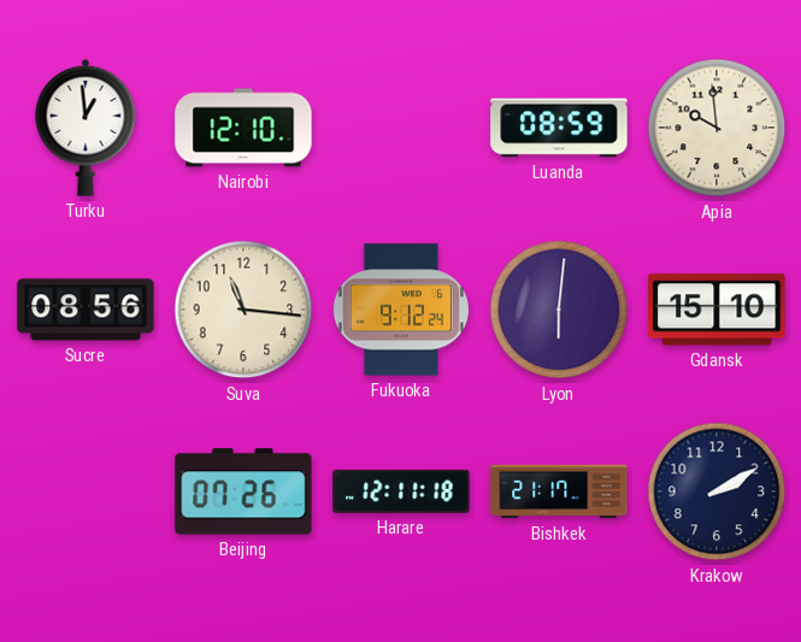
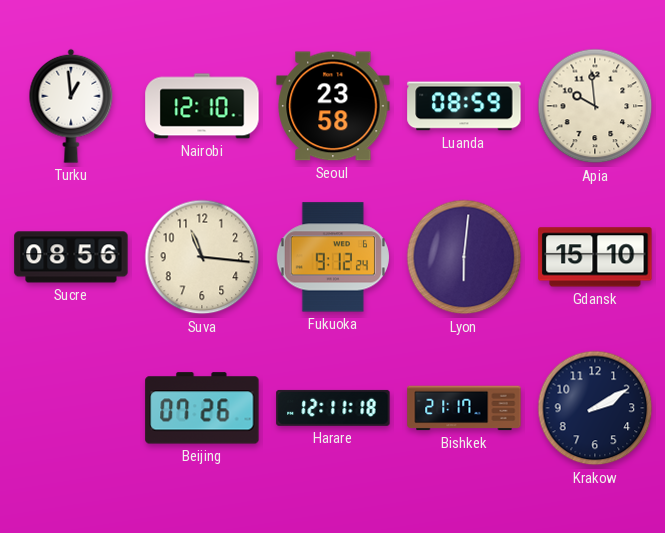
Seoul: none -> 23:58 (333, 106)
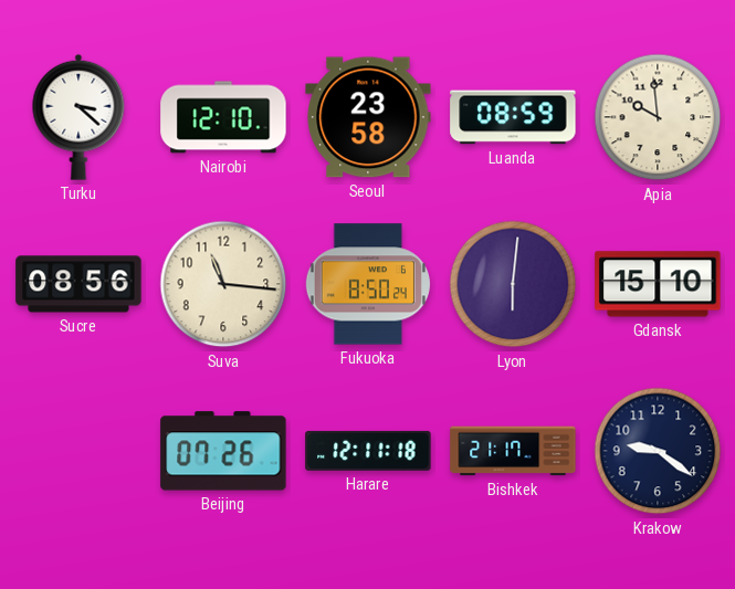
Turku: 12:59 -> 3:22 (78, 117)
Fukuoka: 9:12 -> 8:50 (368, 284)
Krakow: 2:10 -> 9:21 (658, 451)
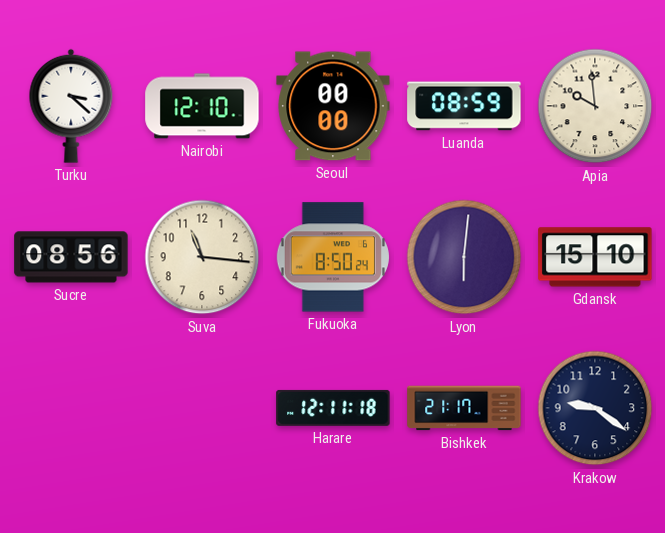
Seoul: 23:58 -> 00:00 (333, 106)
Beijing: 07:26 -> none (223, 451)
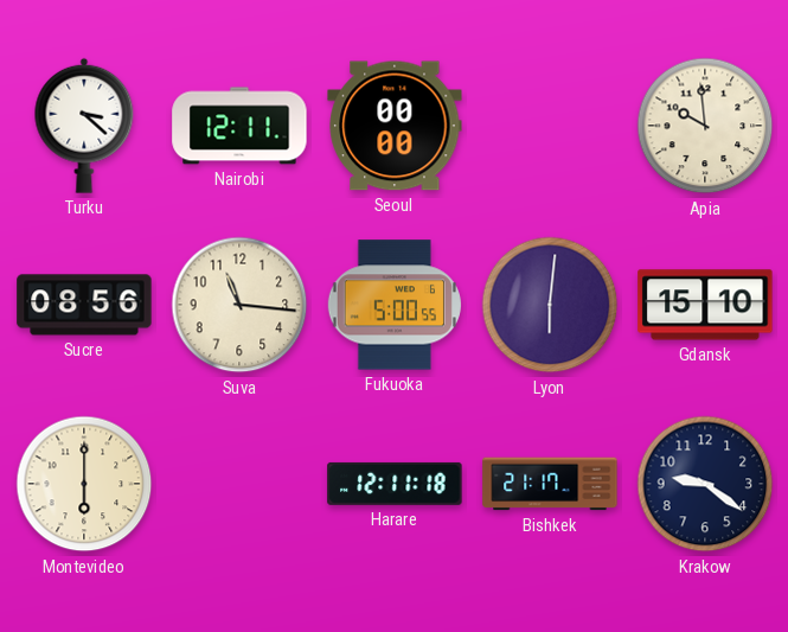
Nairobi: 12:10 -> 12:11 (239, 126)
Luanda: 08:59 -> none (464, 106)
Fukuoka: 8:50 -> 5:00 (395, 305)
Montevideo: none -> 6:00 (84, 484)
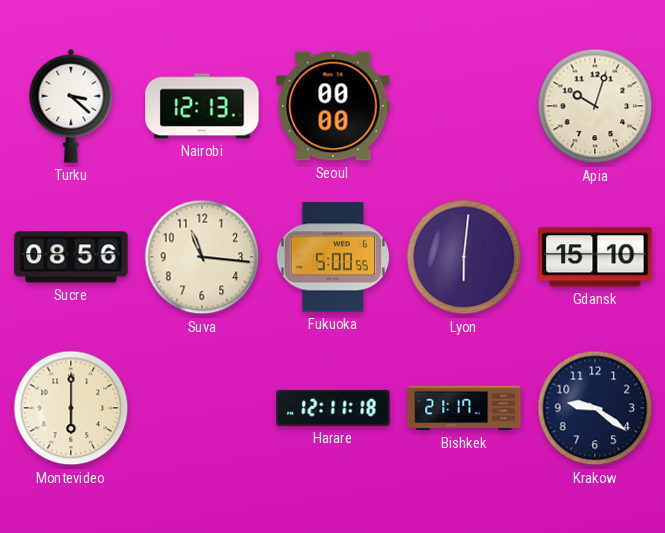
Nairobi: 12:11 -> 12:13 (202, 106)
Apia: 9:59 -> 10:03 (595, 106)
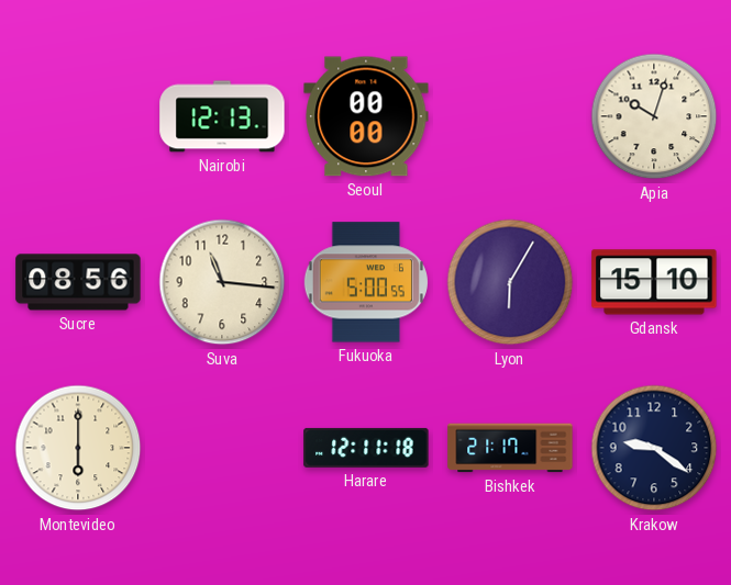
Turku: 3:22 -> none (71, 106)
Lyon: 6:01 -> 6:05 (510, 282)
